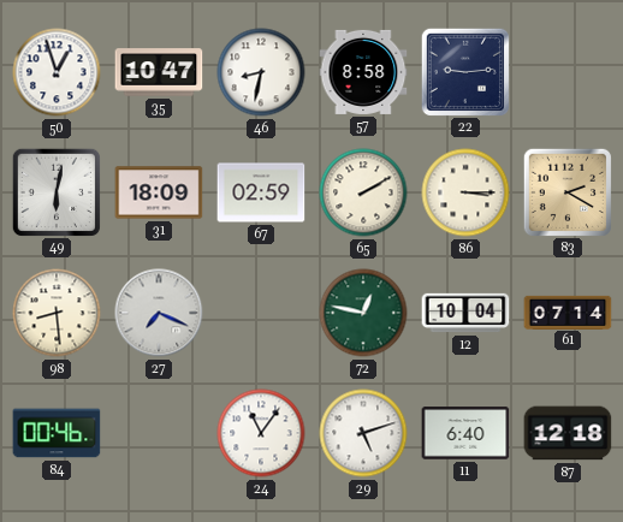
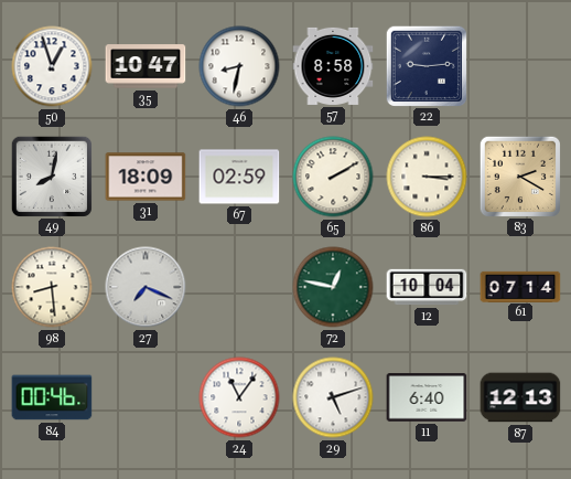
49: 6:02 -> 8:02 (51, 175)
87: 12:18 -> 12:13 (520, 397)
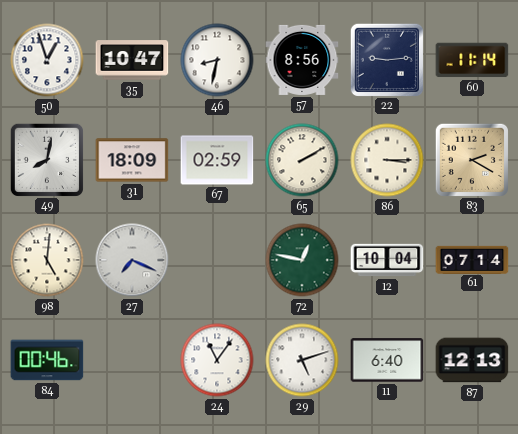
57: 8:58 -> 8:56 (302, 60)
60: none -> 11:14 (472, 60)
98: 8:29 -> 5:01 (47, 260)
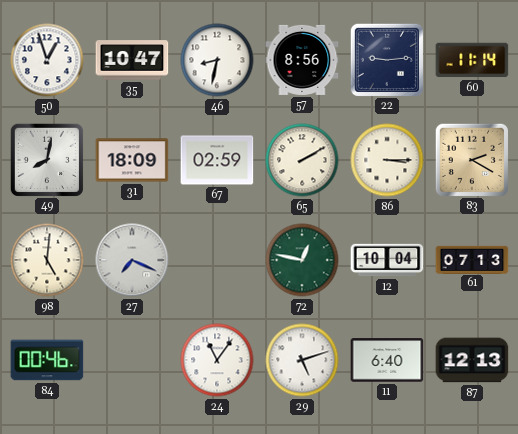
61: 07:14 -> 07:13 (472, 259)
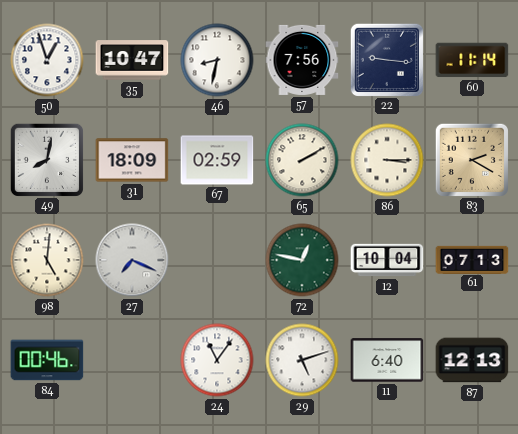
57: 8:56 -> 7:56 (302, 60)
22: 9:14 -> 9:16 (386, 59)
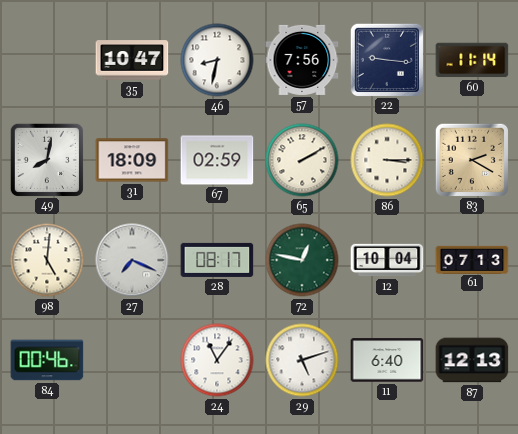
50: 12:57 -> none (47, 60)
28: none -> 08:17 (217, 260)
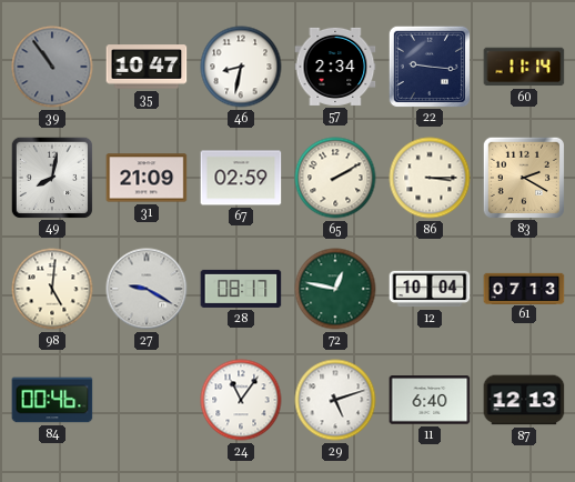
39: none -> 10:54 (52, 67)
57: 7:56 -> 2:34 (335, 67)
31: 18:09 -> 21:09 (147, 178)
27: 7:19 -> 9:20 (147, 289)
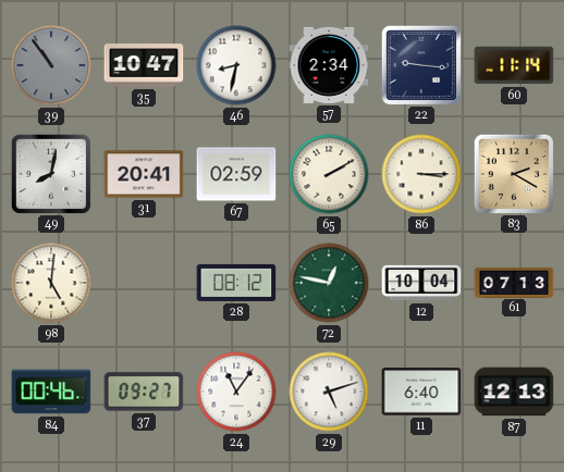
31: 21:09 -> 20:41 (144, 174)
27: 9:20 -> none (147, 289)
28: 08:17 -> 08:12 (236, 283)
37: none -> 09:27 (144, 392)
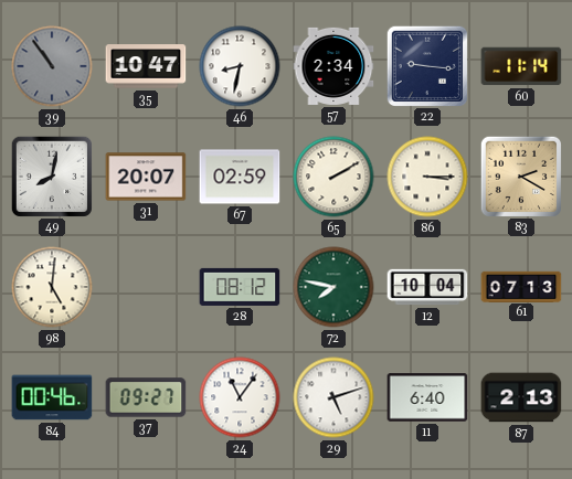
31: 20:41 -> 20:07 (146, 177)
72: 12:47 -> 7:47 (333, 287)
87: 12:13 -> 2:13 (521, 397)
